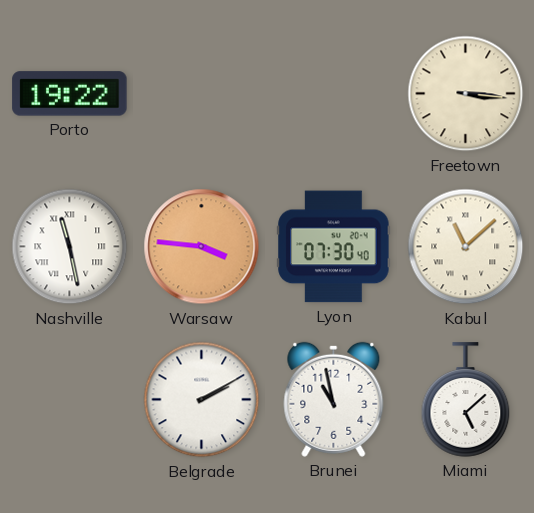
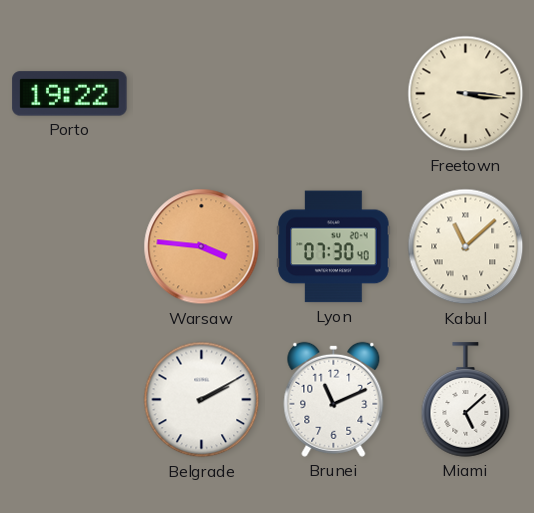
Nashville: 11:28 -> none (70, 247)
Brunei: 10:58 -> 11:11 (334, 399)
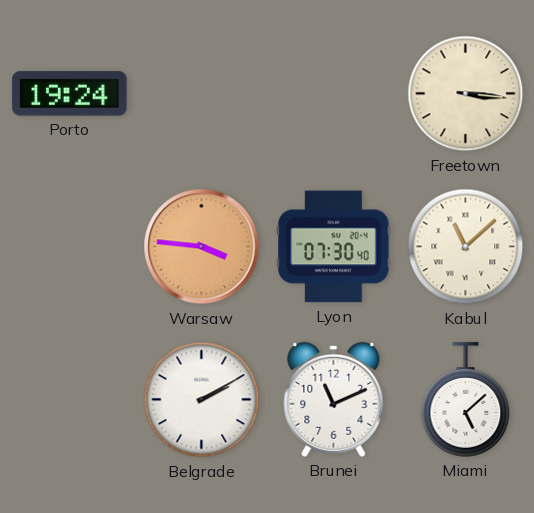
Porto: 19:22 -> 19:24 (70, 94)
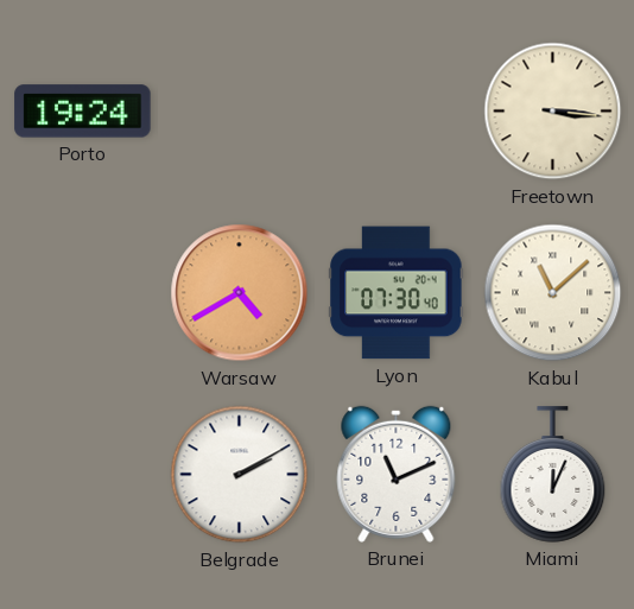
Warsaw: 3:46 -> 4:40 (240, 293)
Miami: 5:08 -> 12:04 (553, 475)
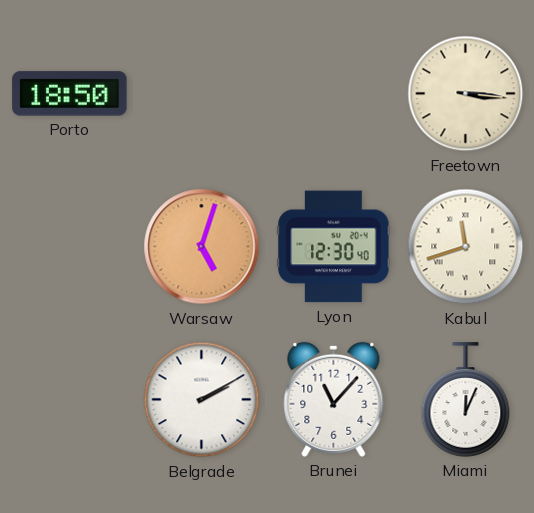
Porto: 19:24 -> 18:50 (70, 94)
Warsaw: 4:40 -> 5:03 (202, 247)
Lyon: 07:30 -> 12:30 (334, 247)
Kabul: 11:08 -> 11:42 (466, 247)
Brunei: 11:11 -> 11:07 (334, 399)
